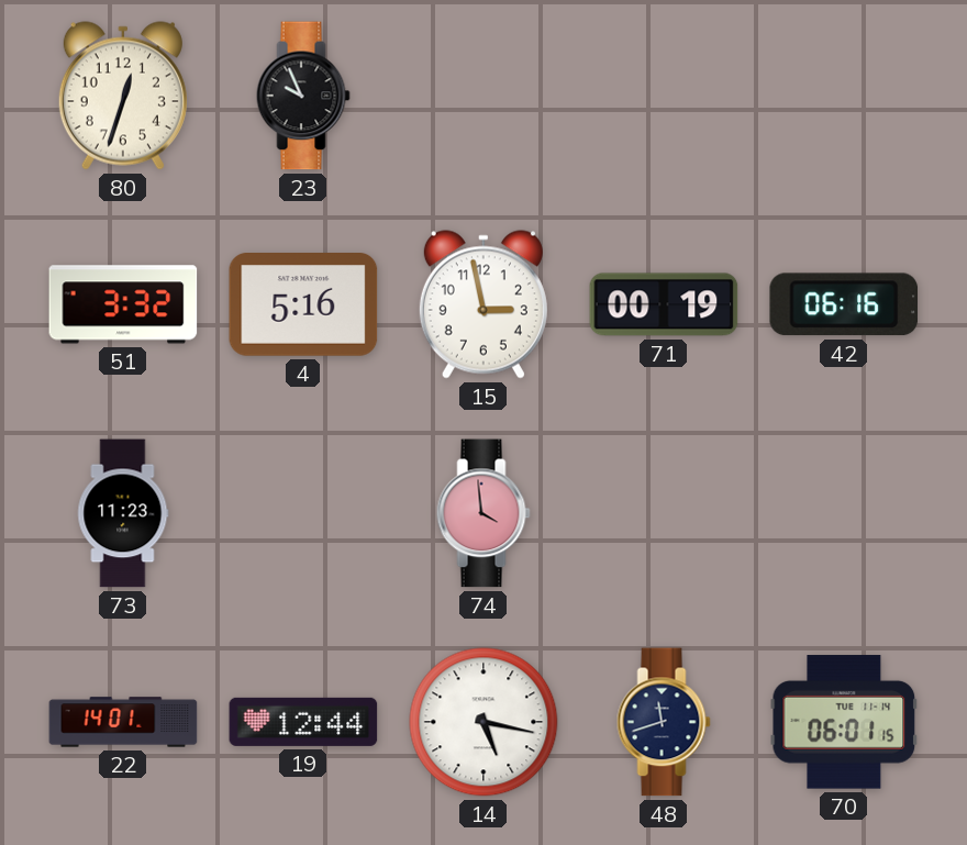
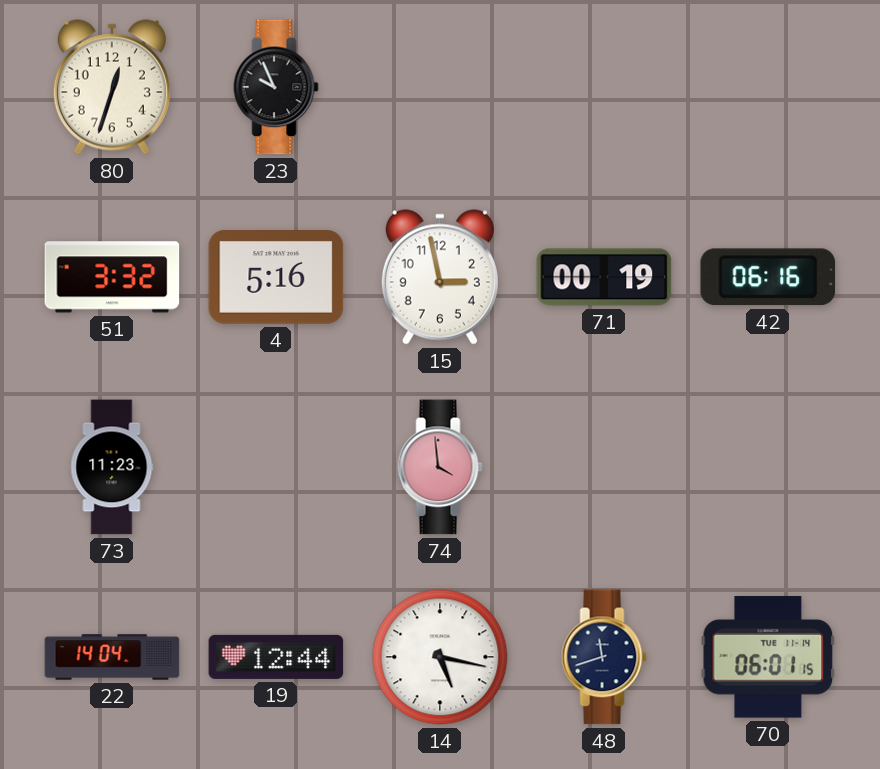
22: 14:01 -> 14:04 (112, 657)
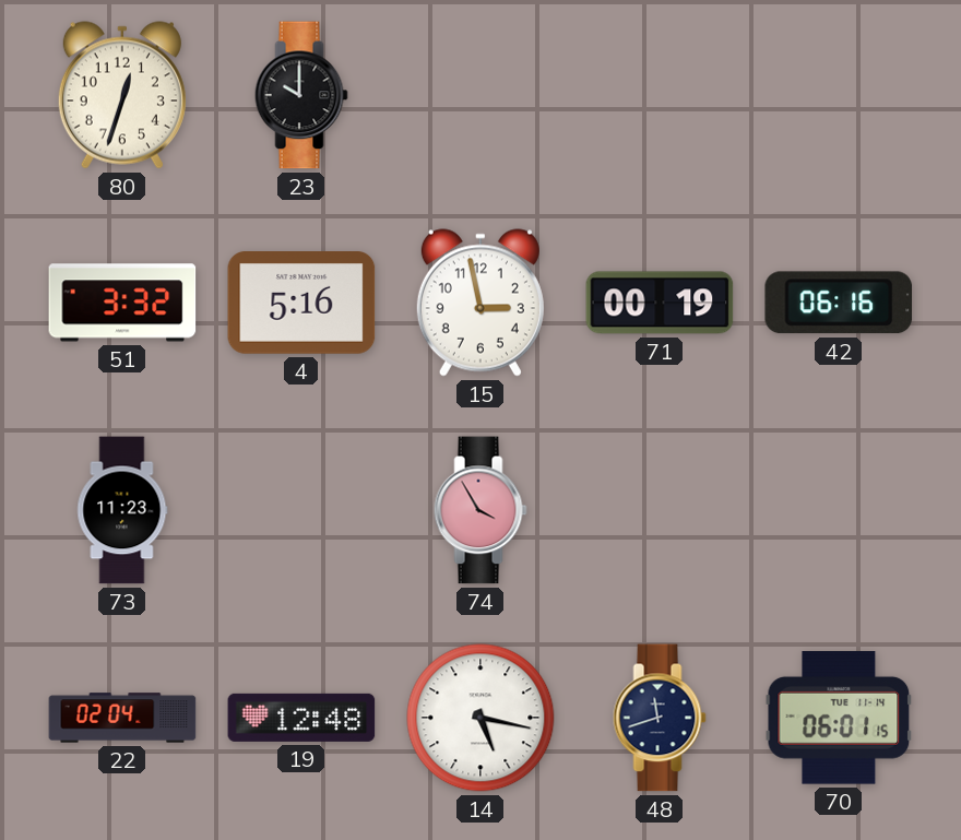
23: 9:56 -> 10:00 (301, 95)
74: 3:59 -> 3:55 (480, 510)
22: 14:04 -> 02:04 (122, 718)
19: 12:44 -> 12:48 (301, 718)
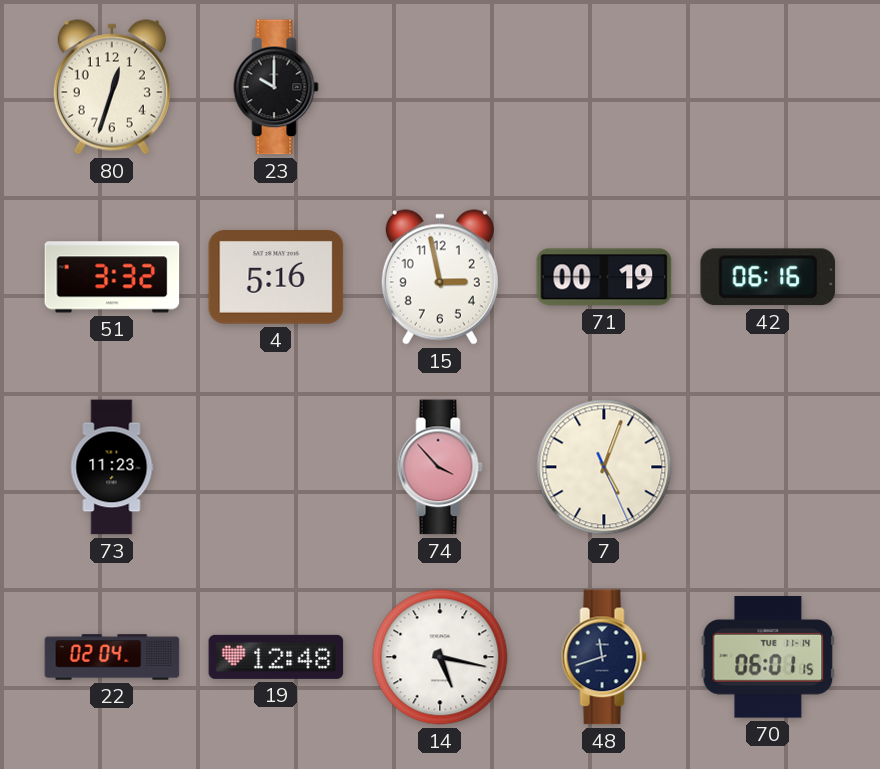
74: 3:55 -> 3:53 (440, 467)
7: none -> 5:03 (604, 467)
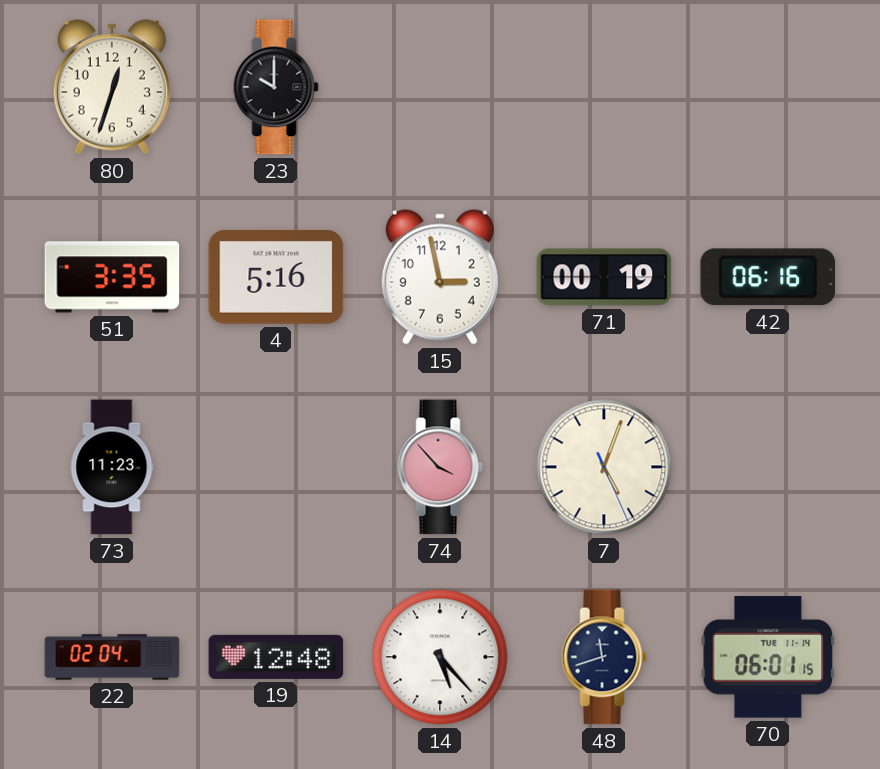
51: 3:32 -> 3:35 (112, 277)
14: 5:17 -> 5:23 (440, 657)
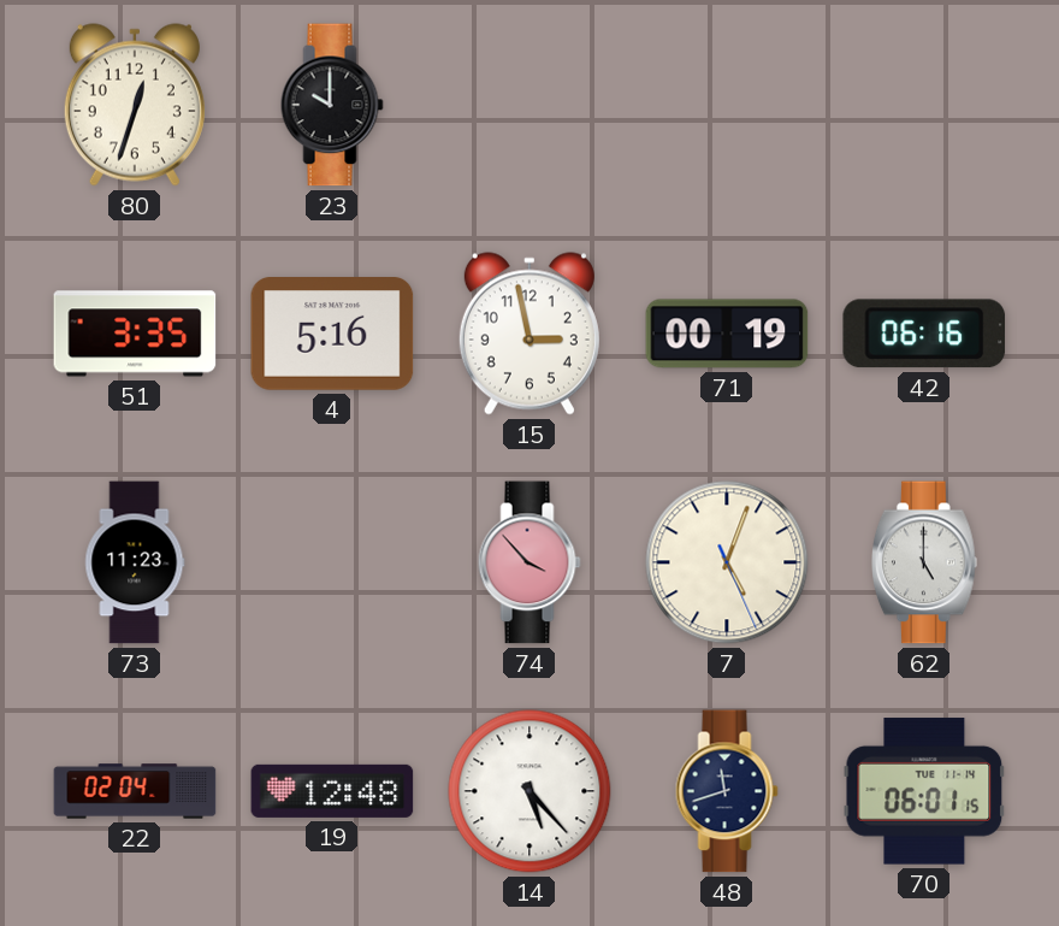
62: none -> 5:00 (925, 562)
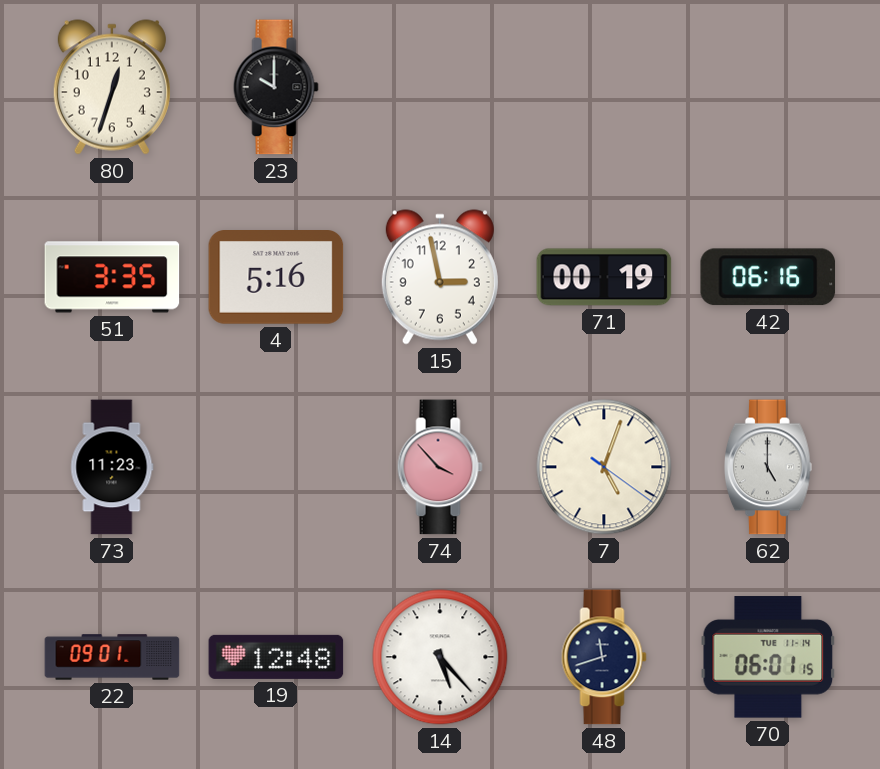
7: 5:03:26 -> 5:03:21 (604, 467)
22: 02:04 -> 09:01 (112, 657)
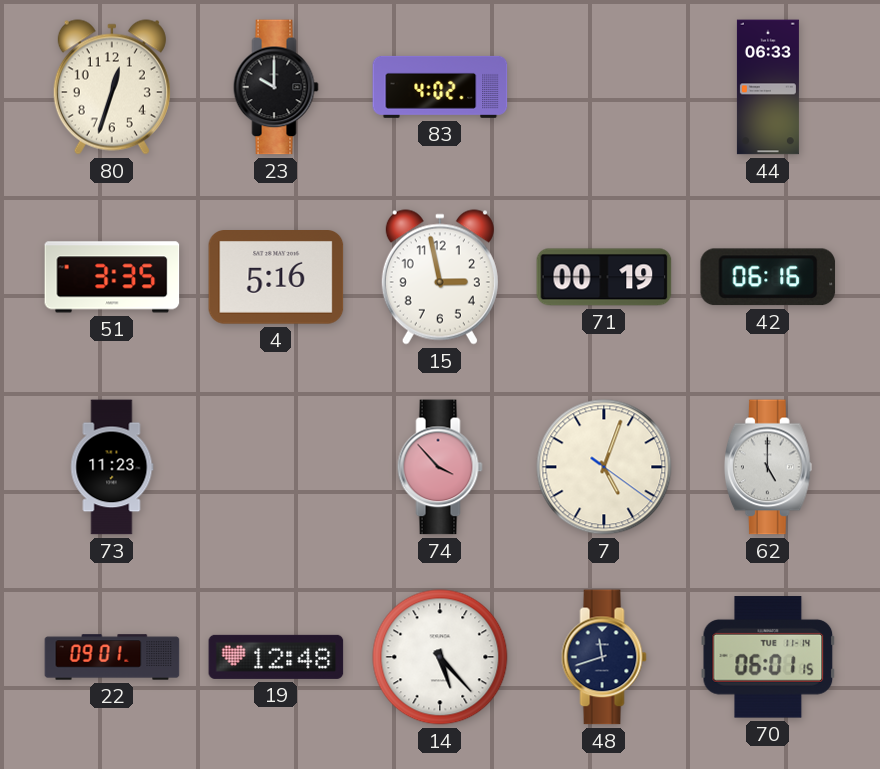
83: none -> 4:02 (440, 87)
44: none -> 06:33 (768, 87)
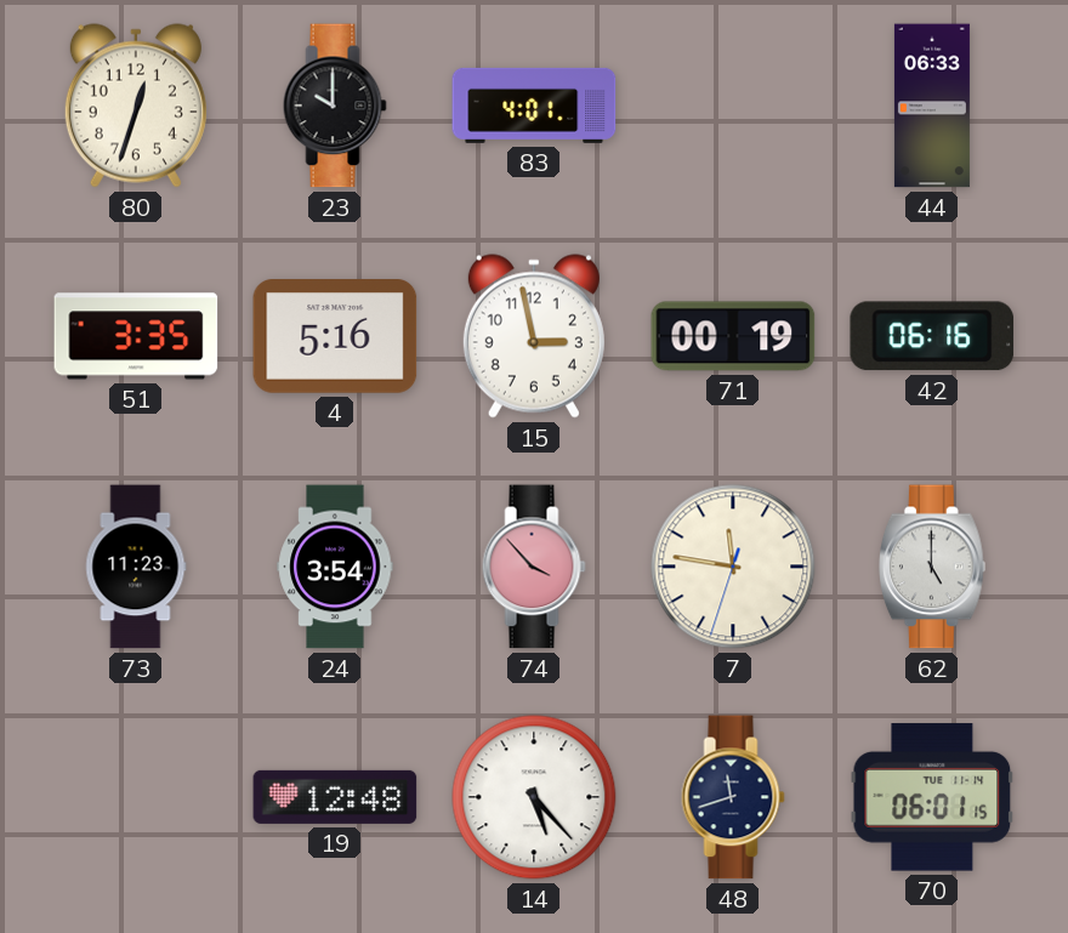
83: 4:02 -> 4:01 (534, 106)
24: none -> 3:54 (335, 567)
7: 5:03 -> 11:46 (733, 567)
22: 09:01 -> none (112, 657)
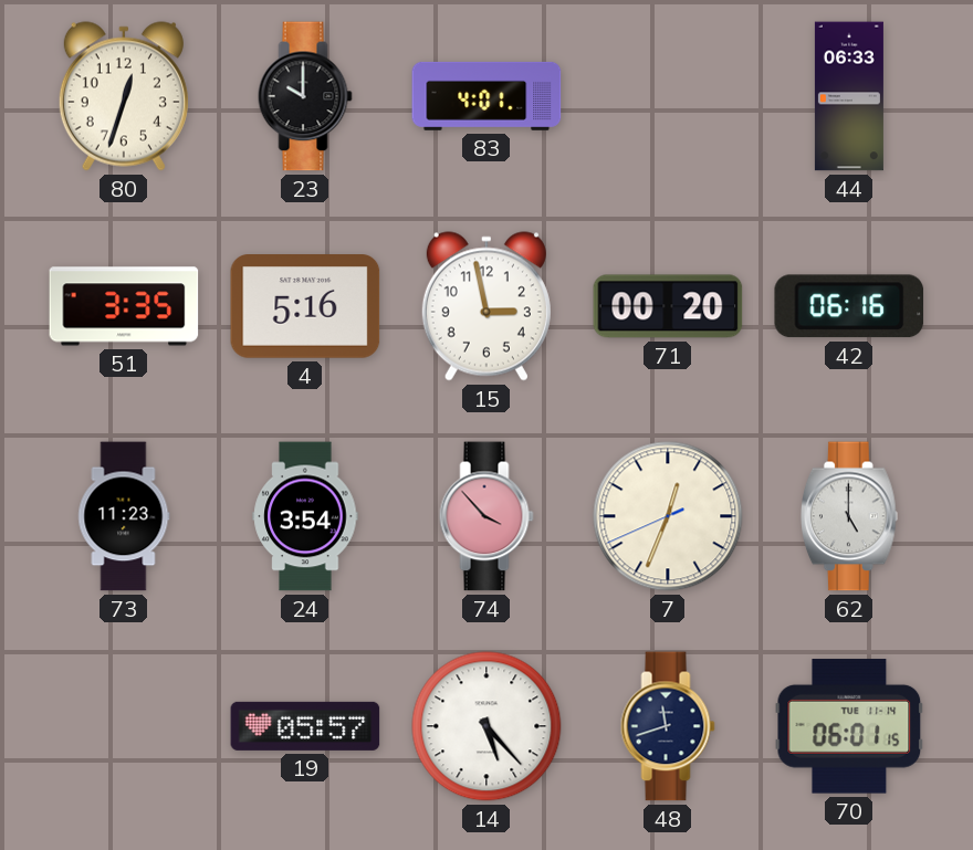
71: 00:19 -> 00:20 (668, 306)
7: 11:46 -> 12:33 (668, 516)
19: 12:48 -> 05:57 (305, 726)
